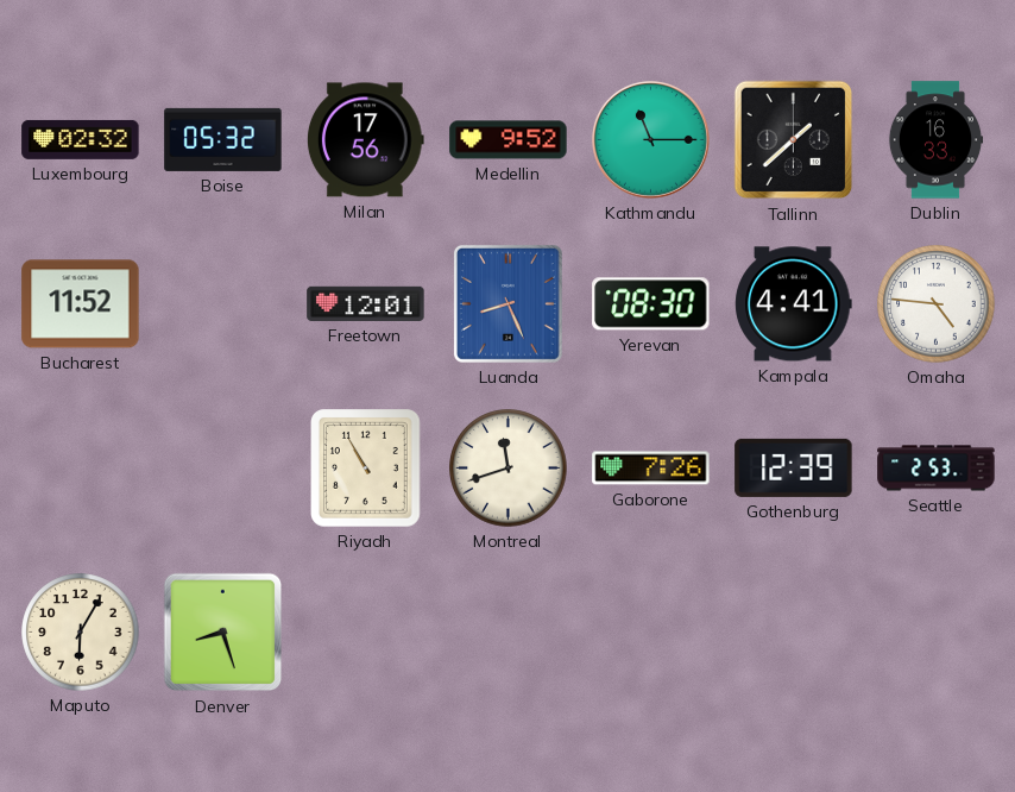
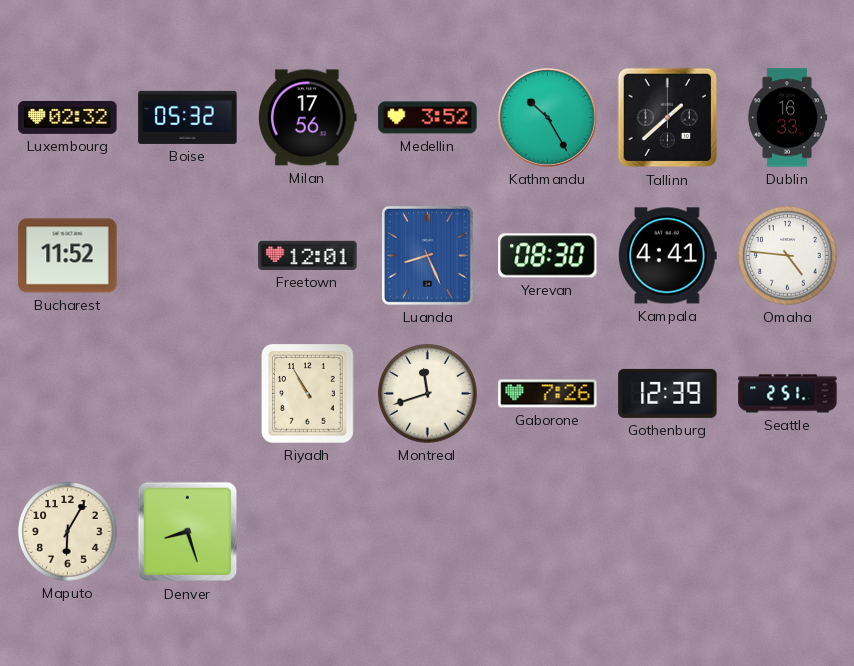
Medellin: 9:52 -> 3:52 (428, 118)
Kathmandu: 11:15 -> 10:25 (547, 117)
Seattle: 2:53 -> 2:51 (788, 394)
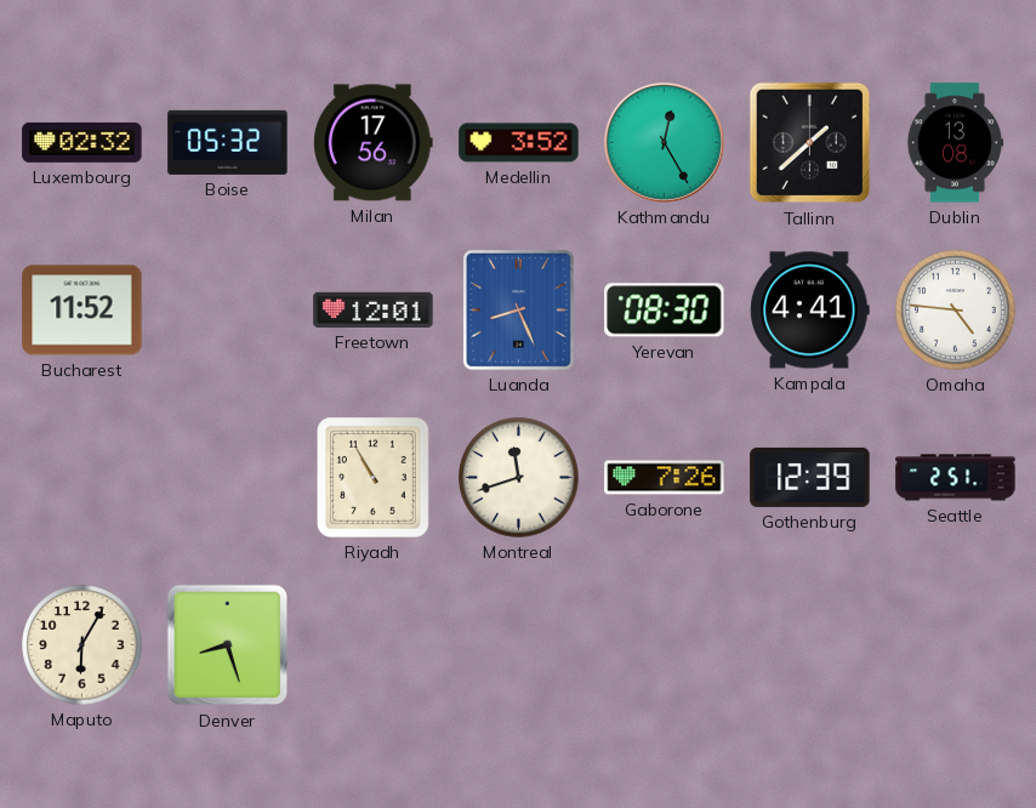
Kathmandu: 10:25 -> 12:25 (664, 142)
Dublin: 16:33 -> 13:08 (955, 143)
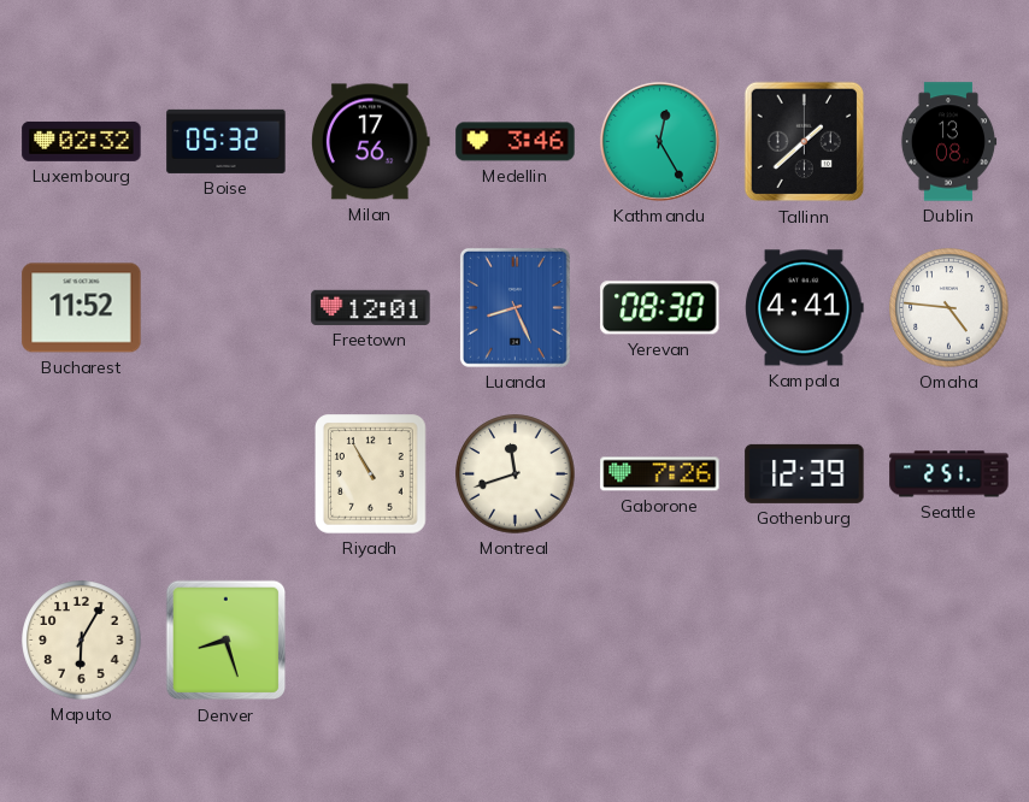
Medellin: 3:52 -> 3:46 (516, 142)
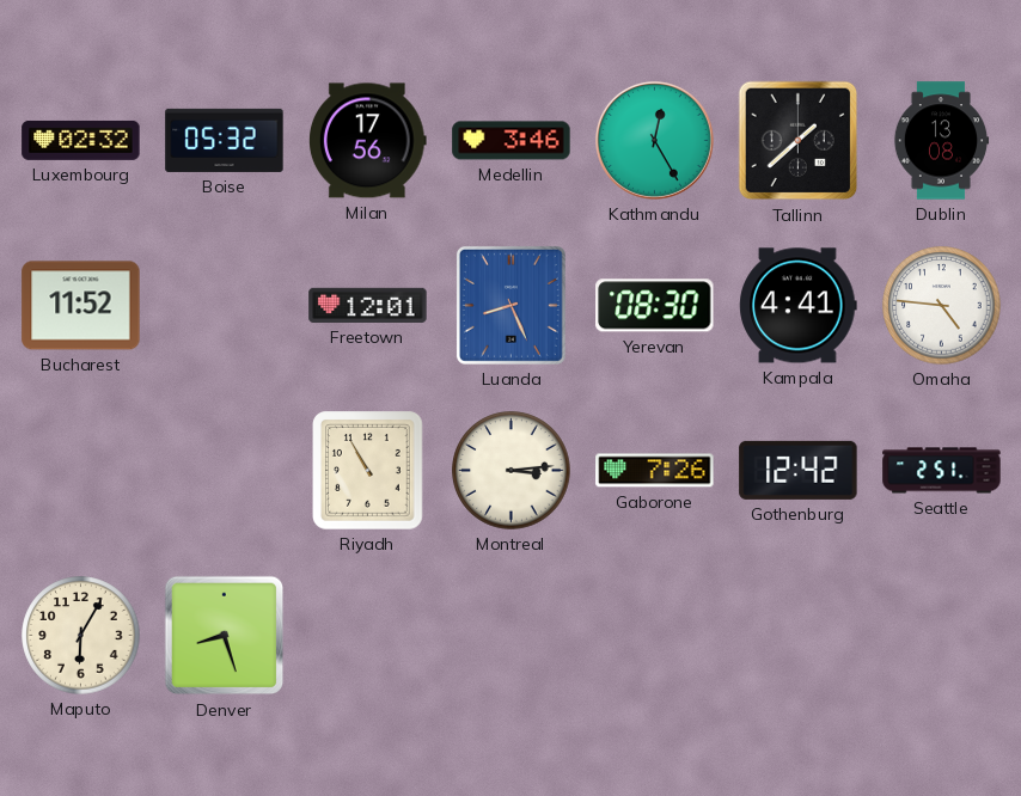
Montreal: 11:42 -> 3:14 (512, 471)
Gothenburg: 12:39 -> 12:42 (799, 470)
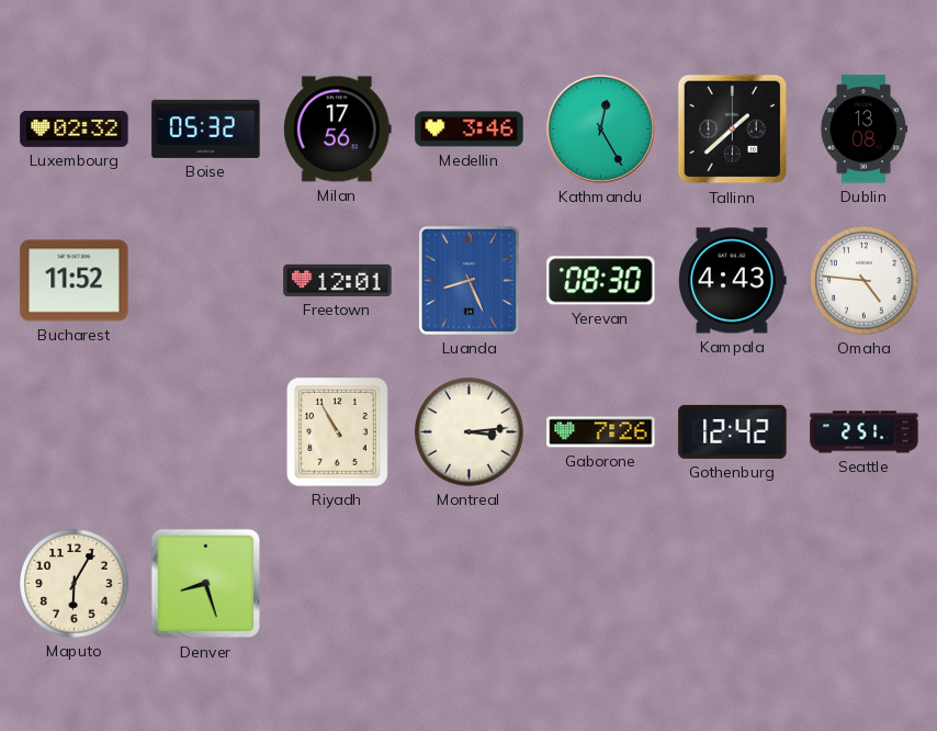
Kampala: 4:41 -> 4:43 (733, 281)
